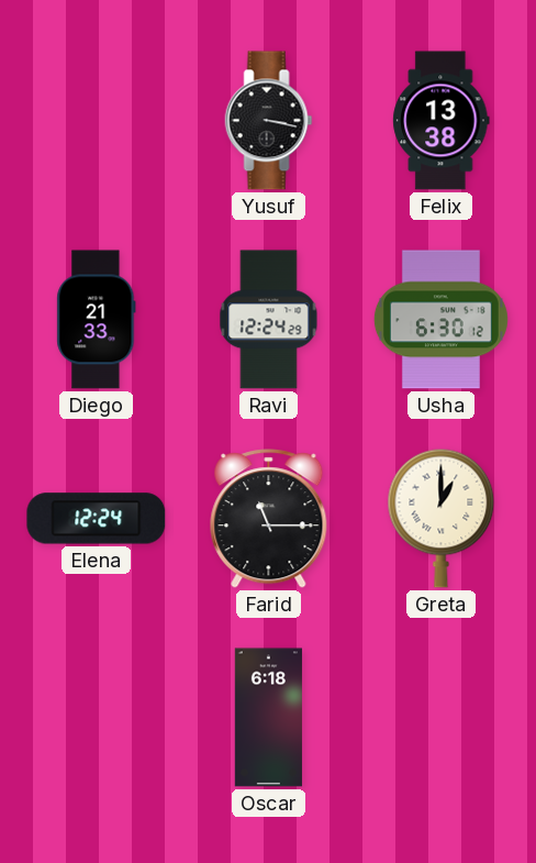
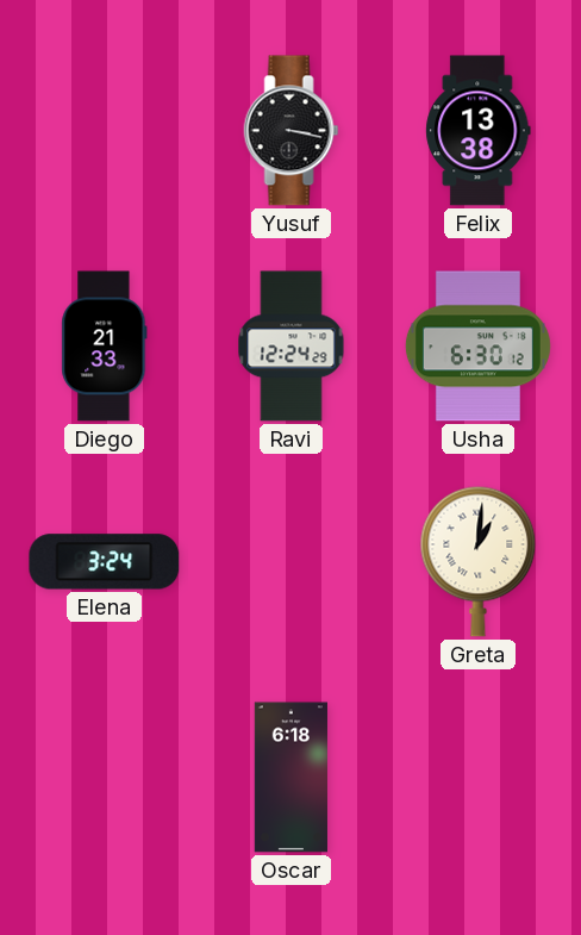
Elena: 12:24 -> 3:24 (105, 562)
Farid: 11:15 -> none (269, 519)
Greta: 1:00 -> 1:01 (479, 561)
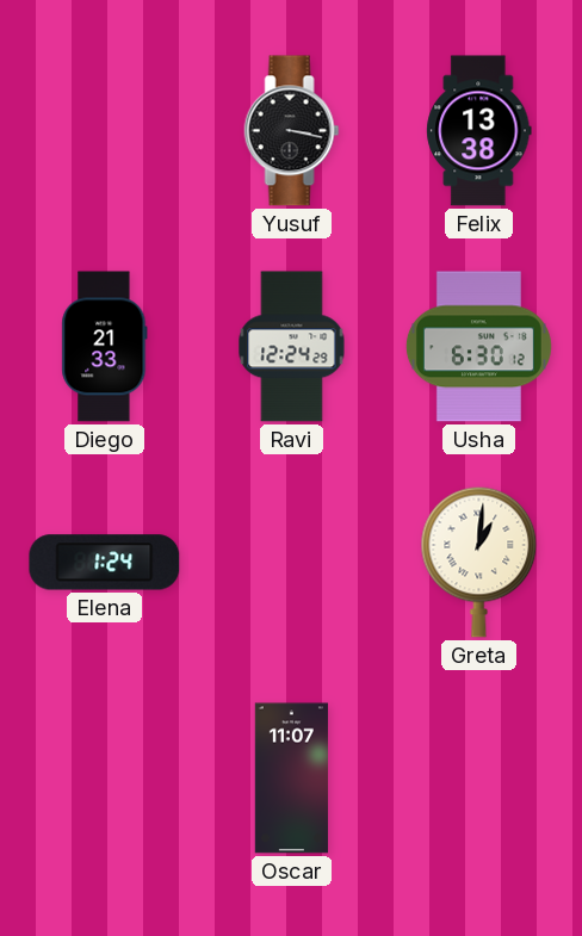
Elena: 3:24 -> 1:24 (105, 563)
Oscar: 6:18 -> 11:07 (291, 779)
